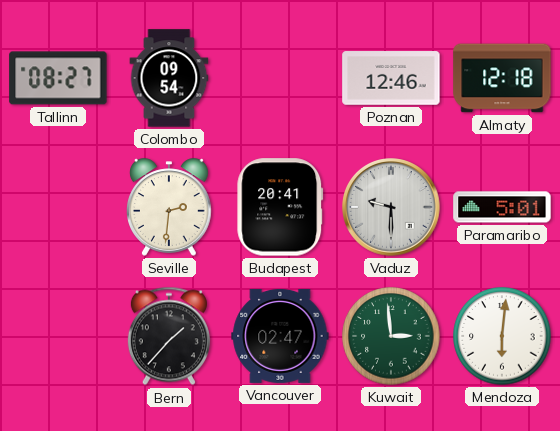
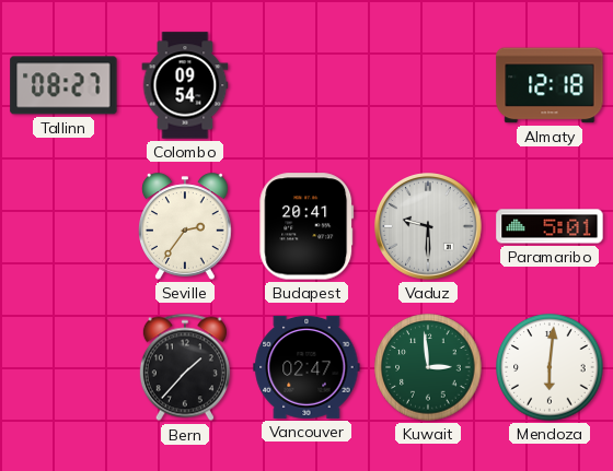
Poznan: 12:46 -> none (391, 78)
Seville: 2:31 -> 2:36 (186, 226)
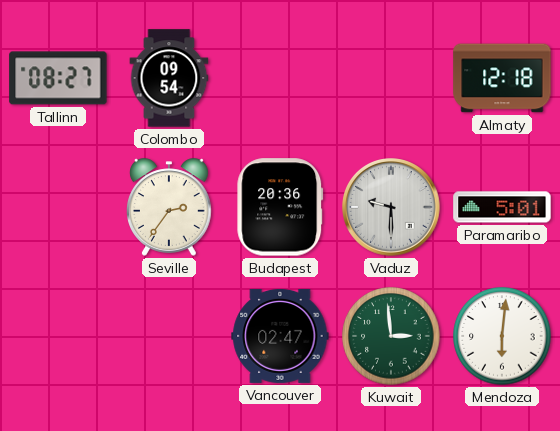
Budapest: 20:41 -> 20:36 (280, 207)
Bern: 1:37 -> none (185, 367)
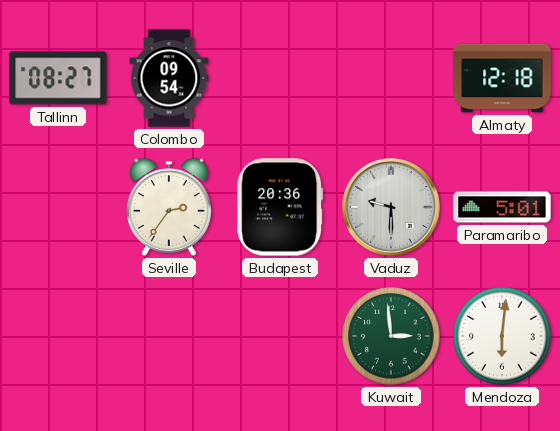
Vancouver: 02:47 -> none (280, 336)
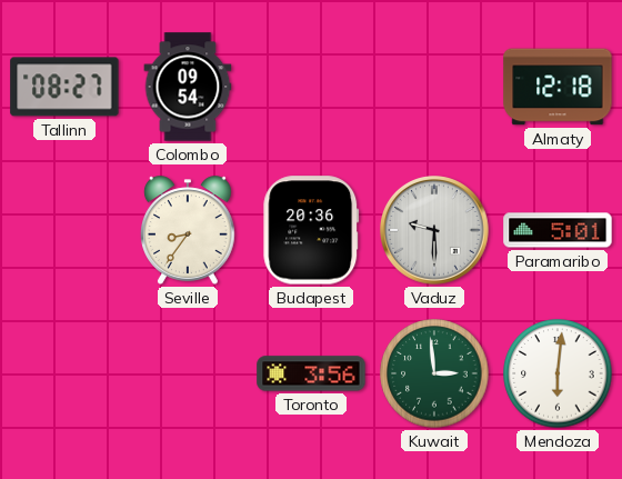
Seville: 2:36 -> 8:36 (189, 230)
Toronto: none -> 3:56 (311, 373)
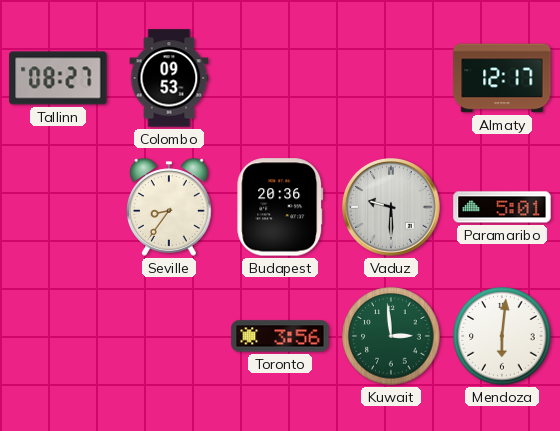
Colombo: 09:54 -> 09:53 (169, 78)
Almaty: 12:18 -> 12:17 (502, 78)
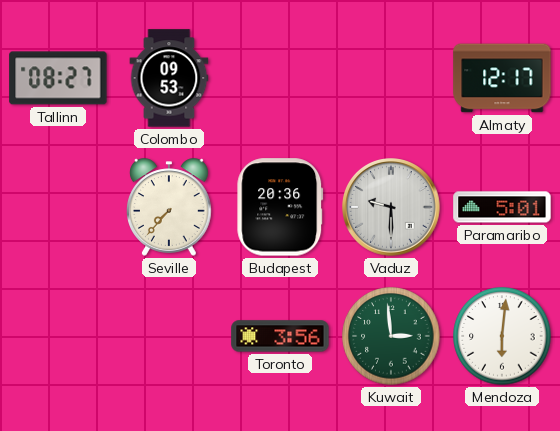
Seville: 8:36 -> 7:37 (170, 207)
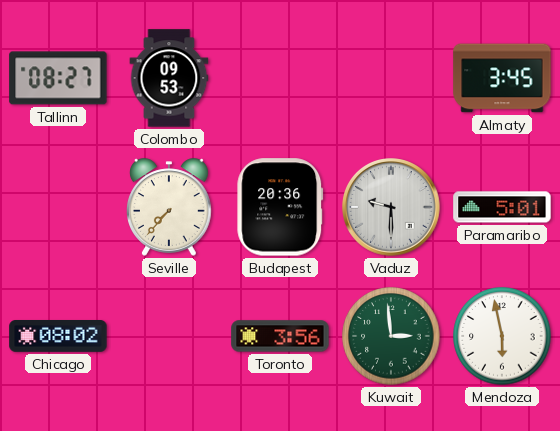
Almaty: 12:17 -> 3:45 (502, 78)
Chicago: none -> 08:02 (58, 337)
Mendoza: 6:01 -> 5:58 (502, 336)
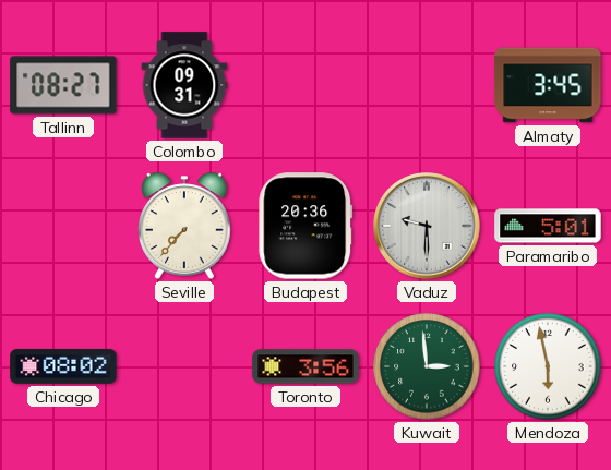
Colombo: 09:53 -> 09:31 (184, 85)
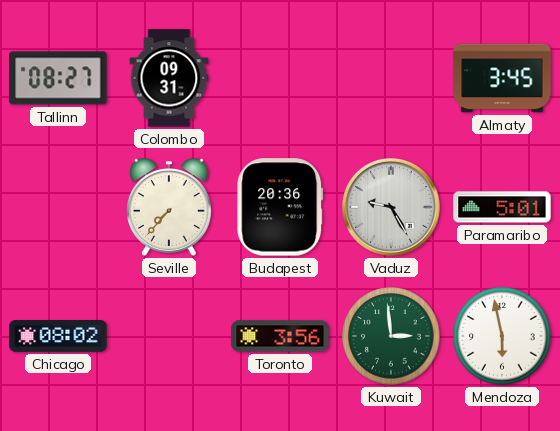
Vaduz: 9:30 -> 9:25 (391, 207)
